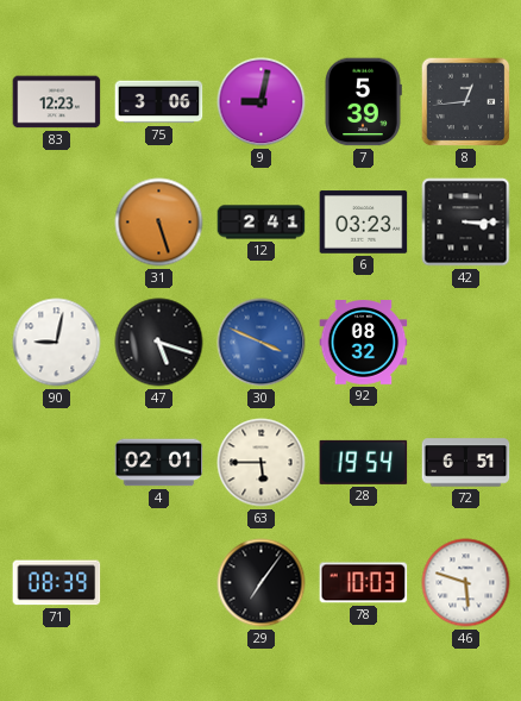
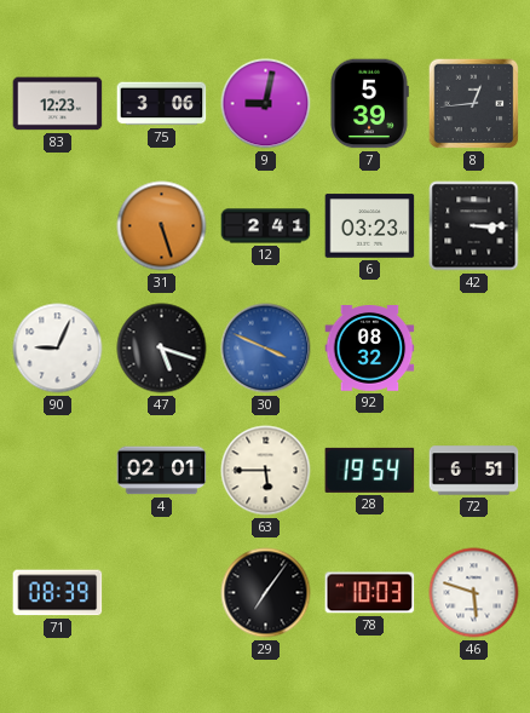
90: 9:02 -> 9:04 (58, 349)
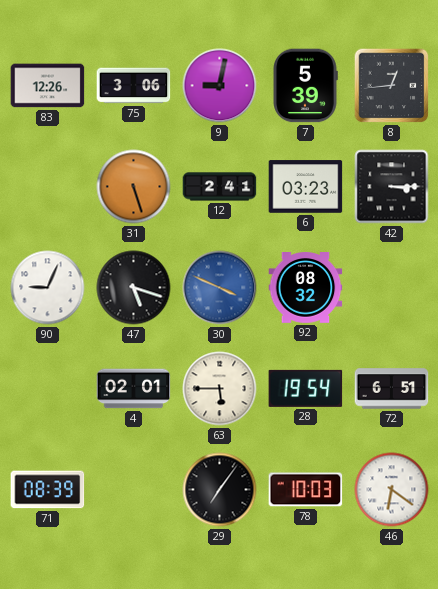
83: 12:23 -> 12:26 (48, 86)
46: 5:48 -> 6:21 (392, 490)
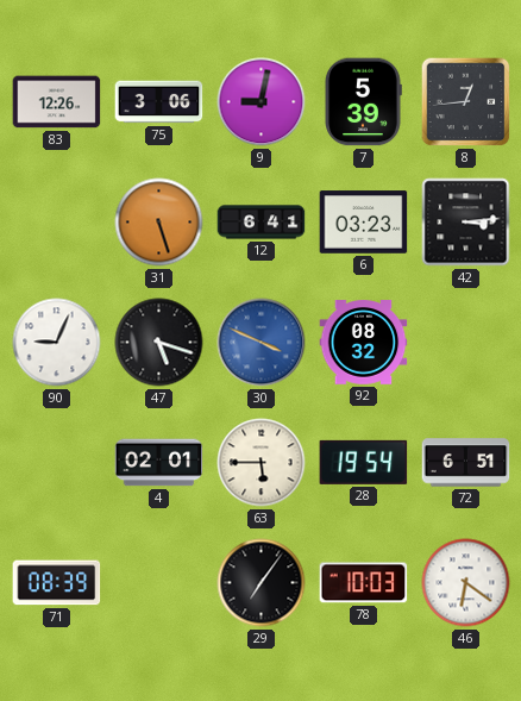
12: 2:41 -> 6:41 (262, 223)
42: 3:15 -> 3:14 (466, 223)
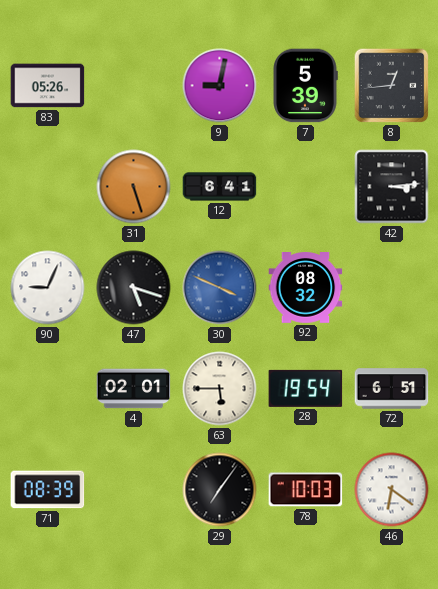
83: 12:26 -> 05:26 (48, 86)
75: 3:06 -> none (159, 102)
6: 03:23 -> none (364, 223)
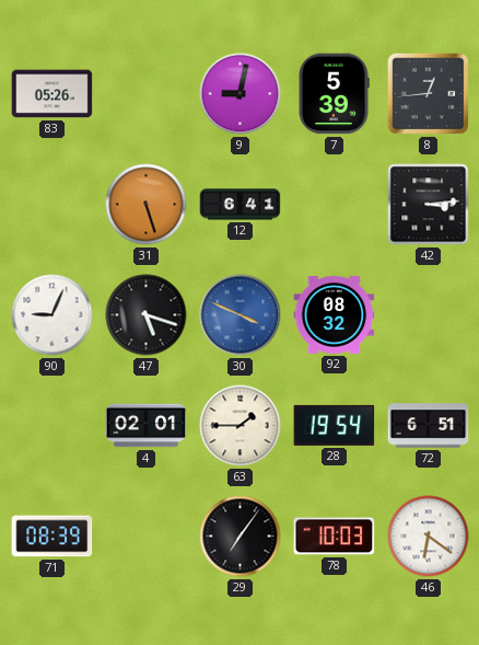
63: 5:45 -> 1:45 (241, 426)
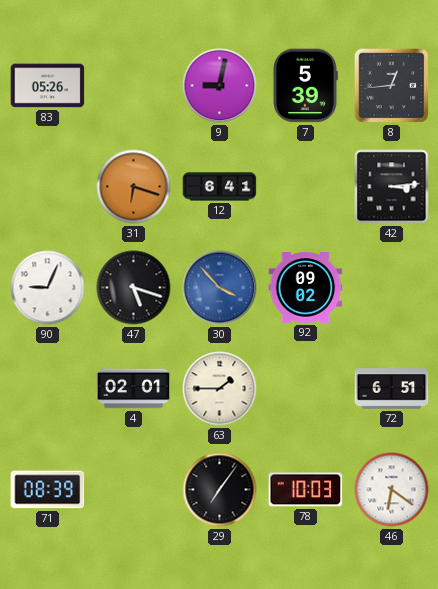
31: 5:27 -> 6:18 (134, 187)
30: 3:49 -> 3:53 (220, 288)
92: 08:32 -> 09:02 (306, 288)
28: 19:54 -> none (335, 425)
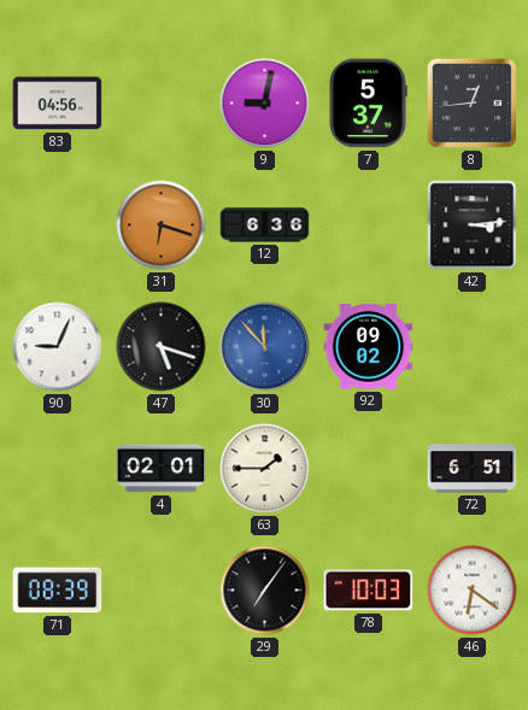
83: 05:26 -> 04:56 (58, 104)
7: 5:39 -> 5:37 (368, 104)
12: 6:41 -> 6:36 (265, 225)
30: 3:53 -> 11:53 (265, 347)
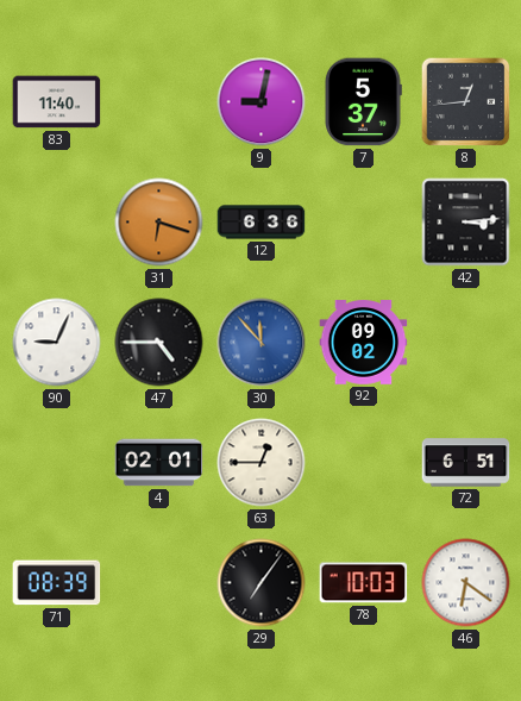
83: 04:56 -> 11:40 (57, 102)
47: 5:18 -> 4:45 (159, 343)
63: 1:45 -> 12:45 (262, 463)
